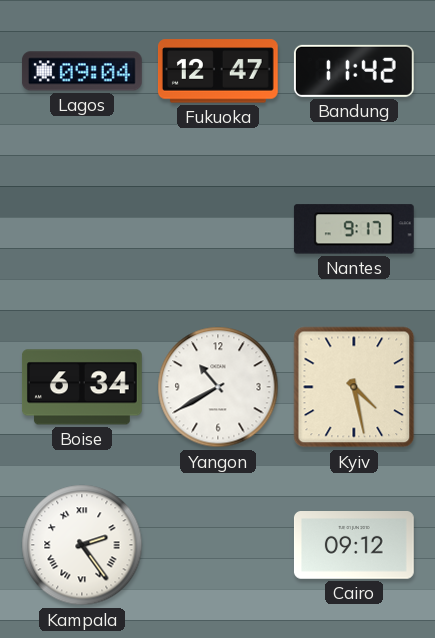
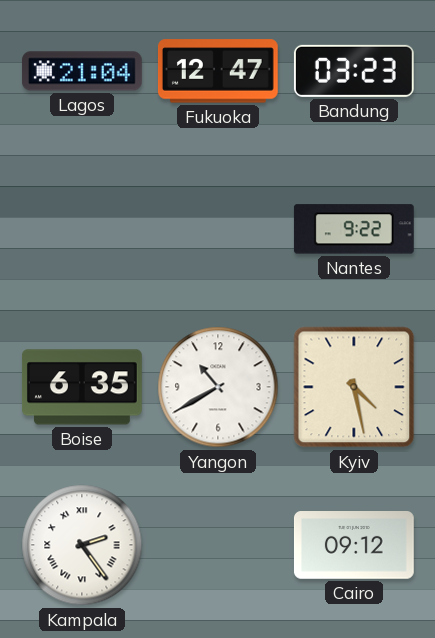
Lagos: 09:04 -> 21:04 (82, 71)
Bandung: 11:42 -> 03:23 (354, 71)
Nantes: 9:17 -> 9:22 (354, 229)
Boise: 6:34 -> 6:35 (83, 387)
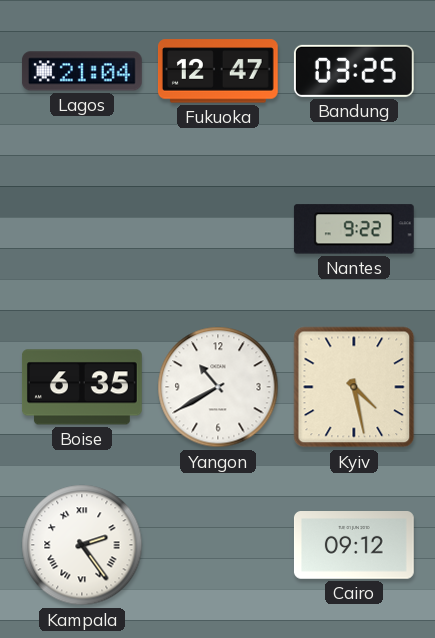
Bandung: 03:23 -> 03:25 (354, 71)
